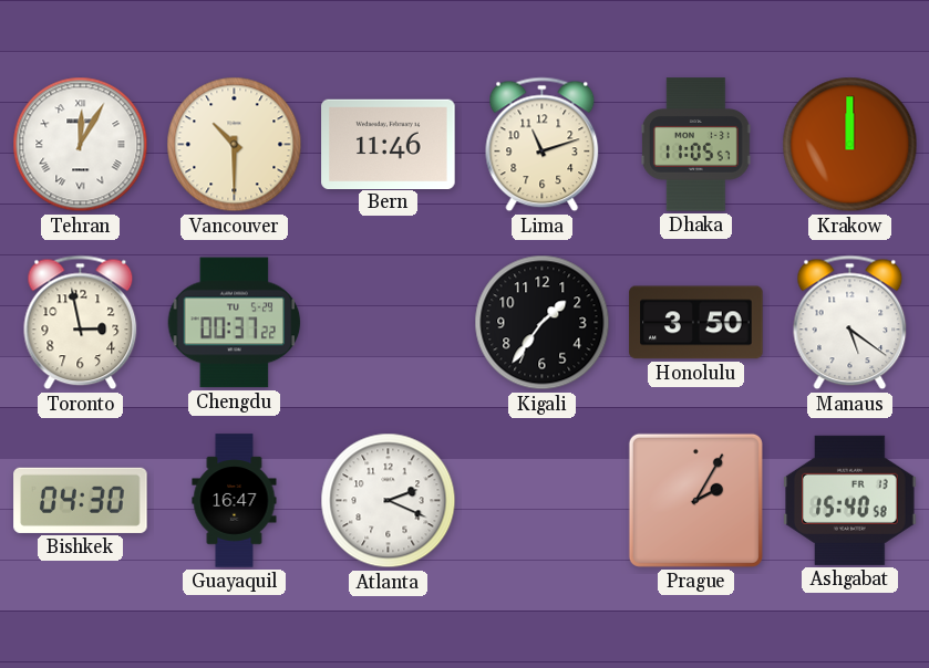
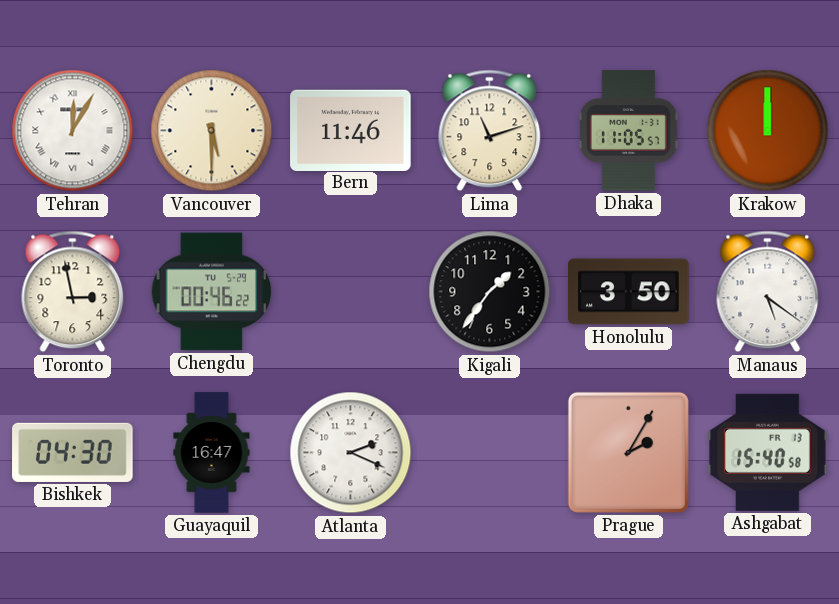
Vancouver: 10:30 -> 5:30 (212, 131)
Chengdu: 00:37 -> 00:46 (212, 292)
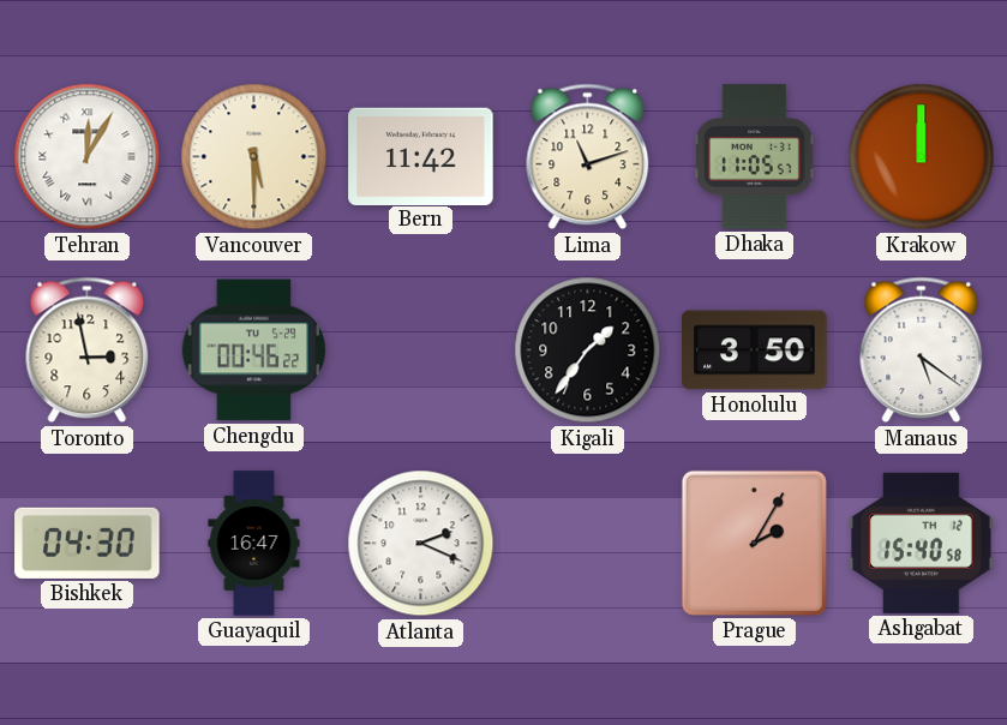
Bern: 11:46 -> 11:42 (421, 156)
Ashgabat date: FR 13 -> TH 12 (922, 543)
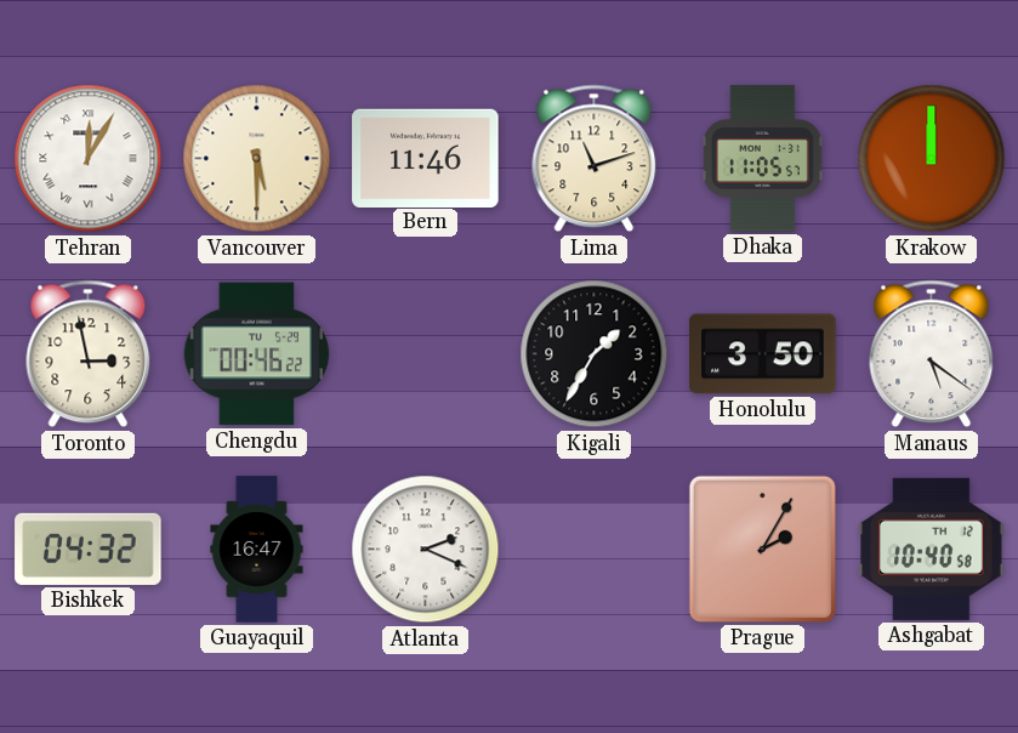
Bern: 11:42 -> 11:46 (426, 158)
Kigali: 1:36 -> 1:35 (595, 354)
Bishkek: 04:30 -> 04:32 (89, 549)
Ashgabat: 15:40 -> 10:40 (932, 549)
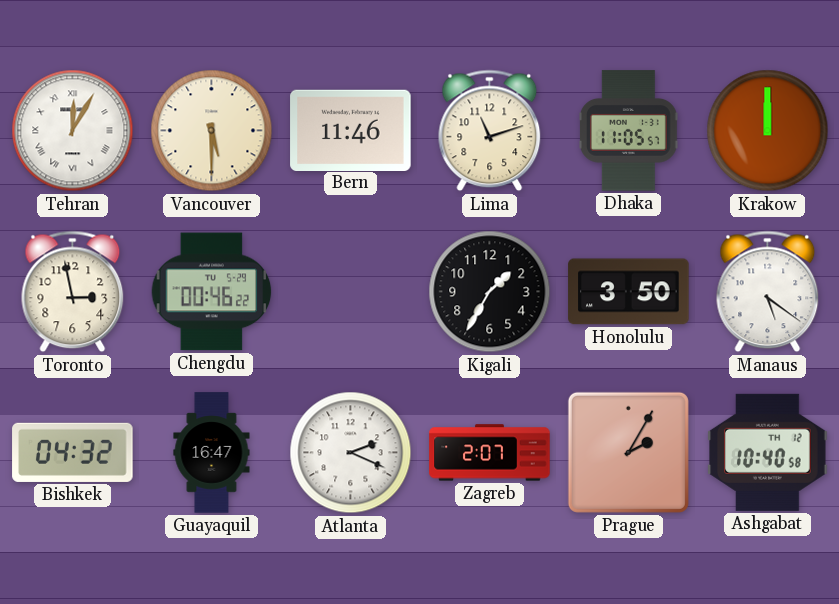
Zagreb: none -> 2:07 (490, 453)
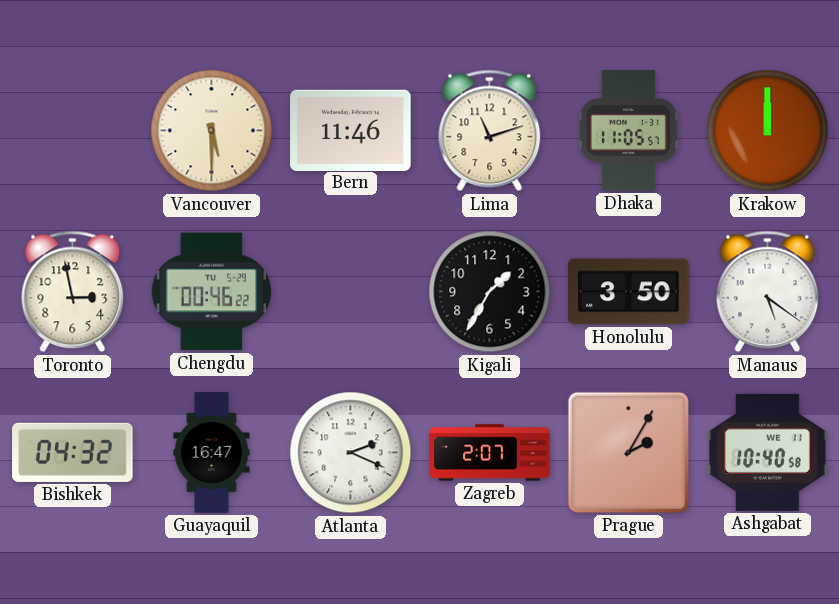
Tehran: 12:05 -> none (73, 131)
Ashgabat date: TH 12 -> WE 11 (768, 452)
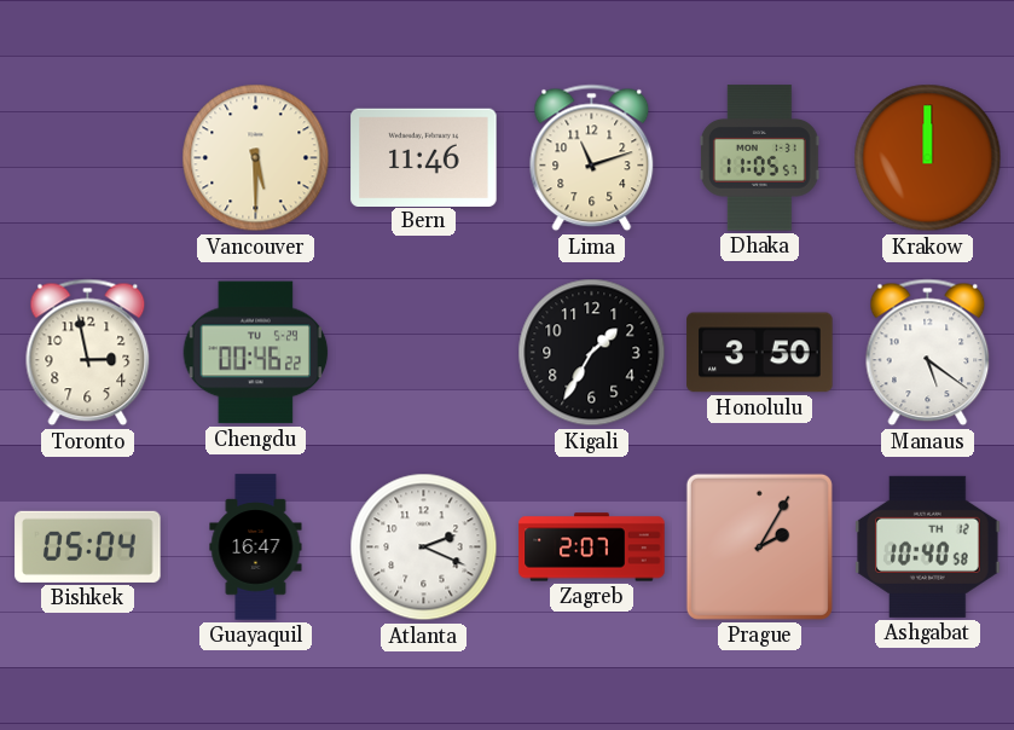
Bishkek: 04:32 -> 05:04 (88, 546)
Ashgabat date: WE 11 -> TH 12 (928, 546)
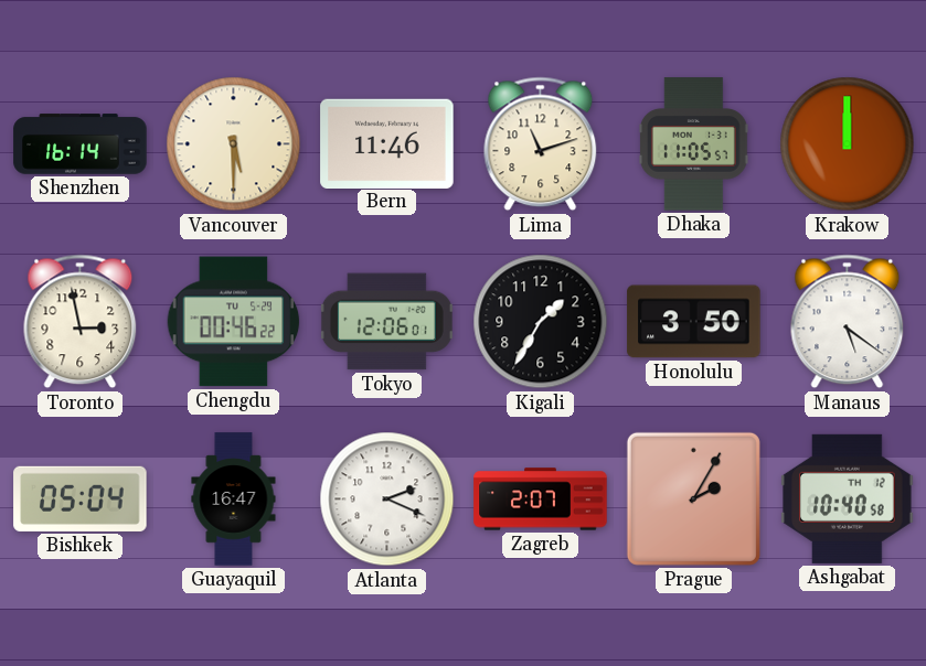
Shenzhen: none -> 16:14 (81, 144)
Tokyo: none -> 12:06 (386, 322)
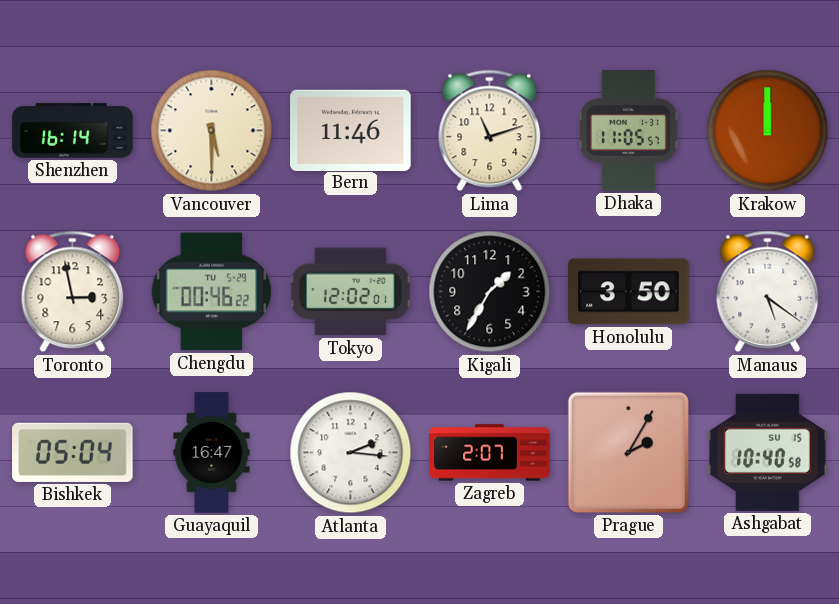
Tokyo: 12:06 -> 12:02 (350, 292)
Atlanta: 2:19 -> 2:16 (351, 453)
Ashgabat date: TH 12 -> SU 15 (768, 452)
